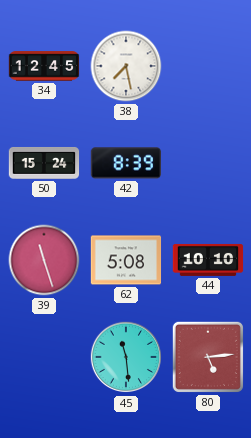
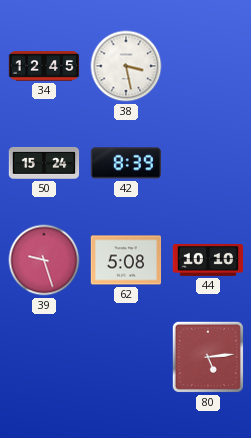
38: 7:28 -> 3:28 (126, 66)
39: 11:27 -> 9:27 (44, 260)
45: 11:29 -> none (126, 357)
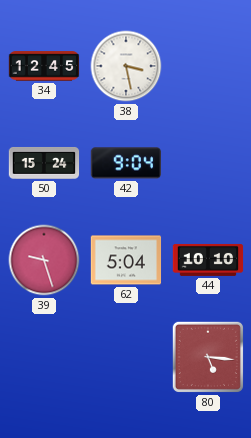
42: 8:39 -> 9:04 (125, 163)
62: 5:08 -> 5:04 (126, 260)
80: 5:14 -> 5:16 (208, 357)
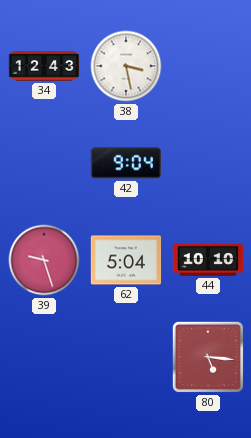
34: 12:45 -> 12:43 (44, 66)
50: 15:24 -> none (44, 163)
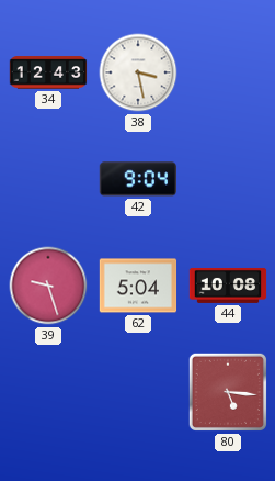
44: 10:10 -> 10:08 (228, 286)
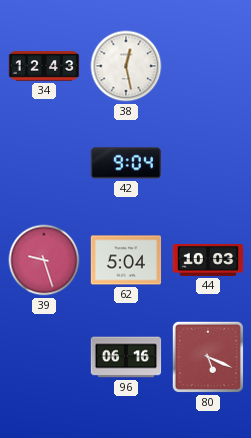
38: 3:28 -> 12:28 (126, 66)
44: 10:08 -> 10:03 (208, 260)
96: none -> 06:16 (126, 357)
80: 5:16 -> 5:19 (208, 357)
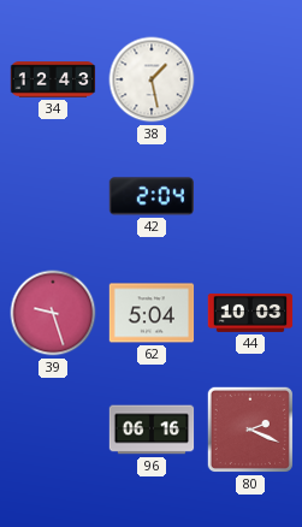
38: 12:28 -> 1:28 (152, 79)
42: 9:04 -> 2:04 (150, 196)
80: 5:19 -> 2:19 (250, 430)
